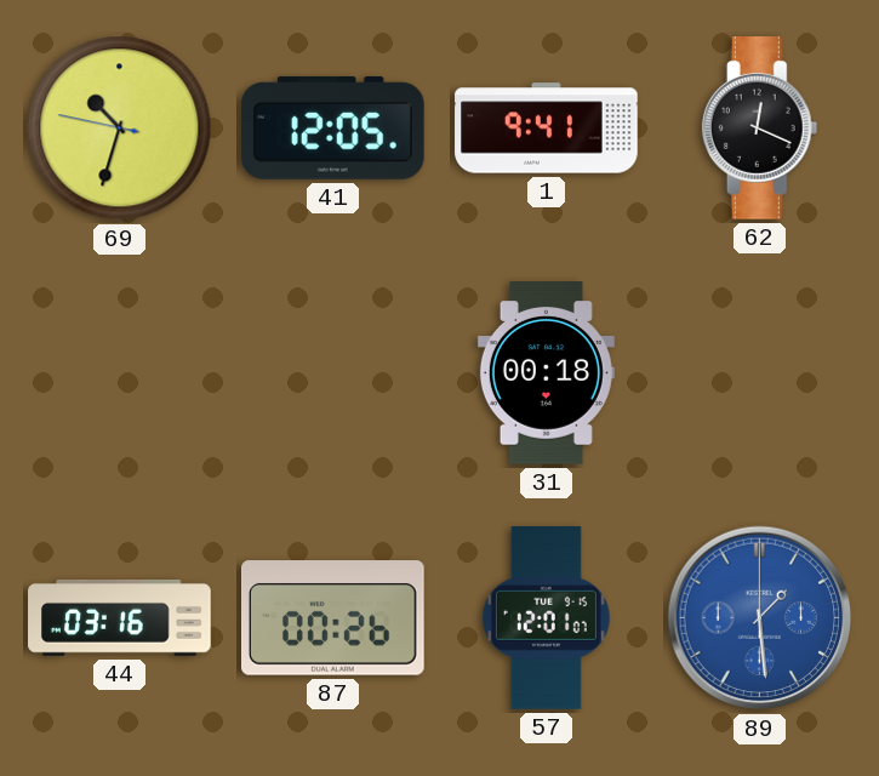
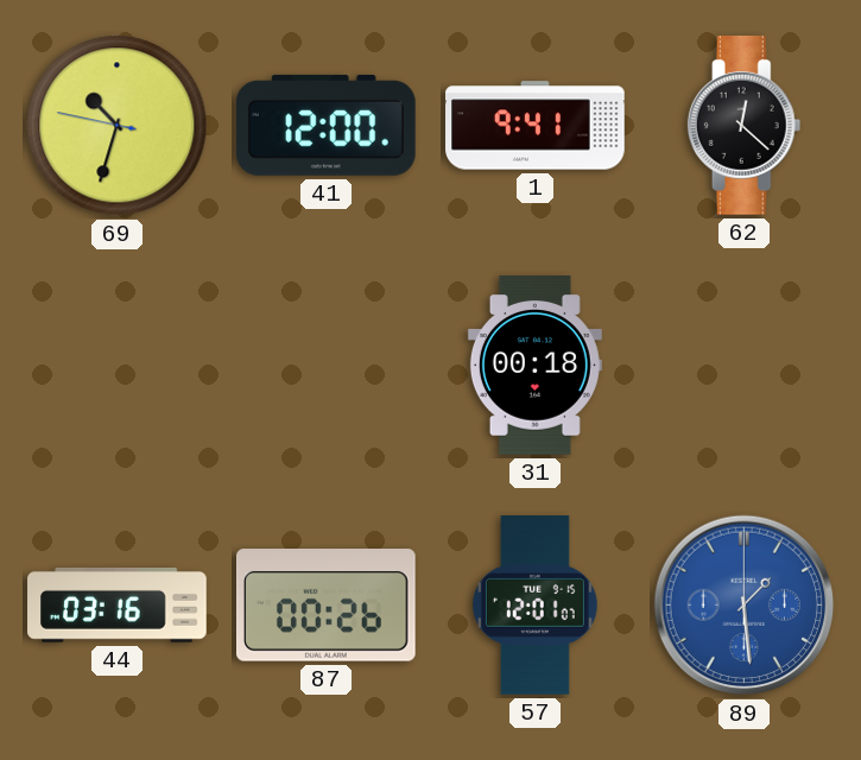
41: 12:05 -> 12:00 (325, 125)
62: 12:19 -> 12:22 (745, 126)
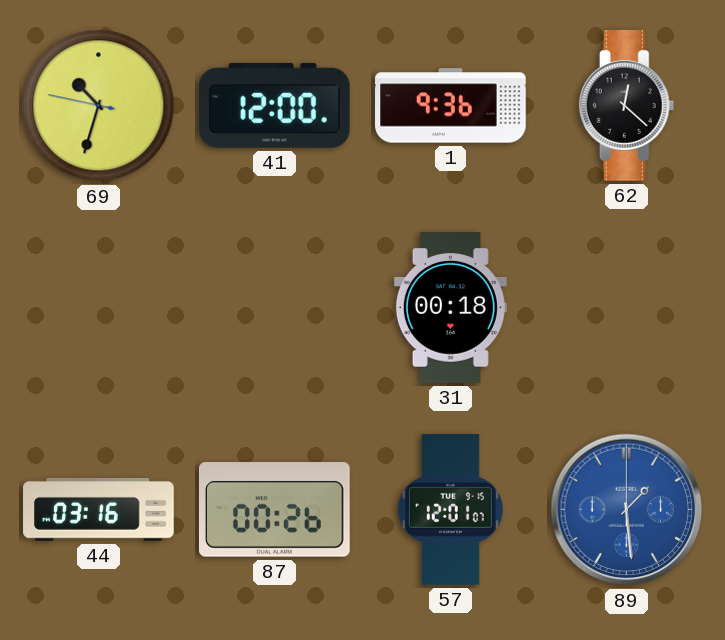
1: 9:41 -> 9:36 (451, 106)
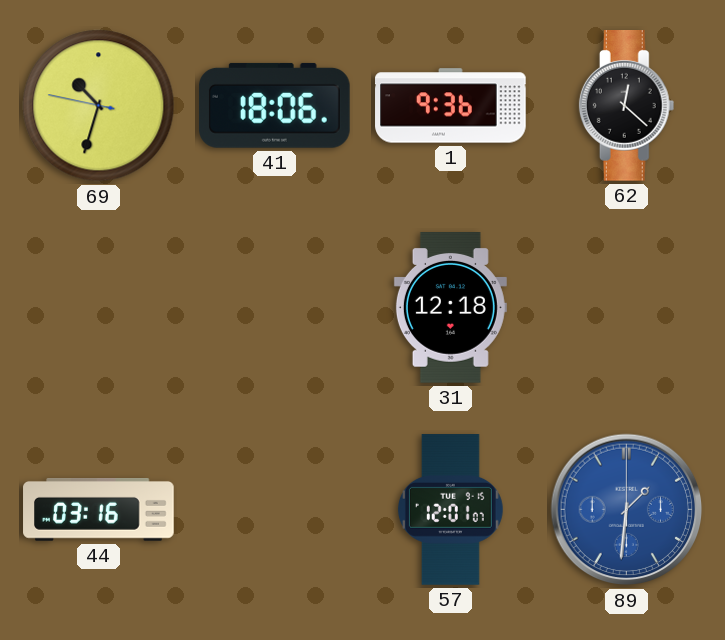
41: 12:00 -> 18:06 (274, 105)
31: 00:18 -> 12:18 (450, 308)
87: 00:26 -> none (275, 510)
89: 1:29 -> 1:31 (627, 510)
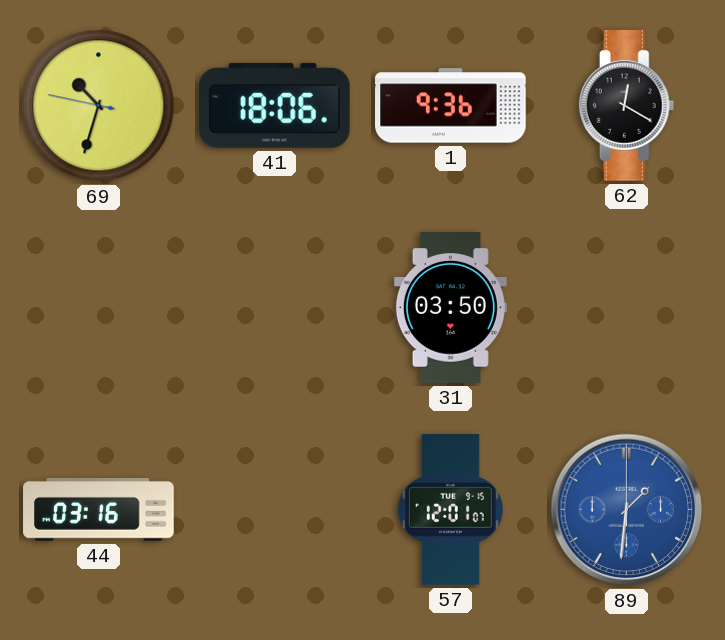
62: 12:22 -> 12:20 (627, 106)
31: 12:18 -> 03:50 (450, 308)
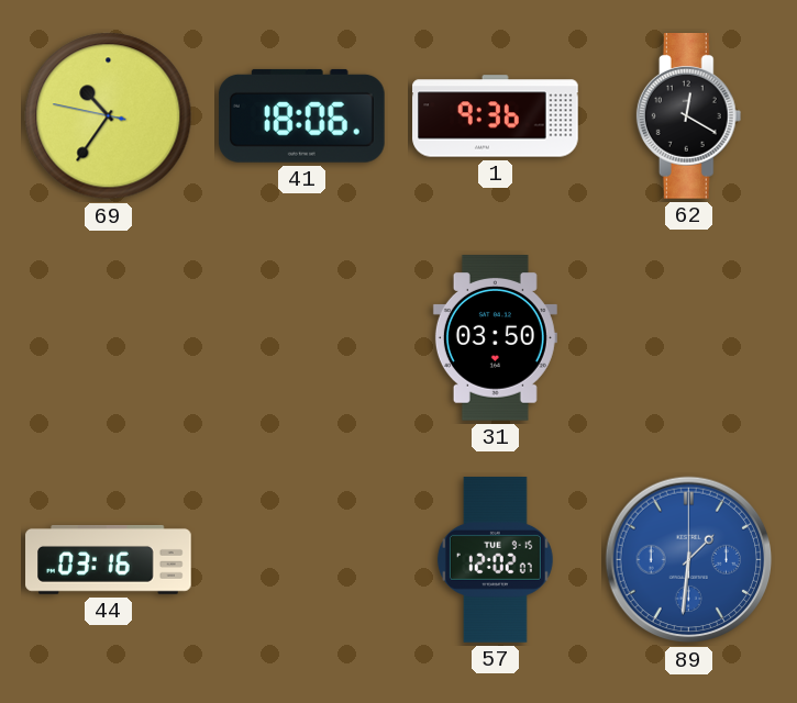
69: 10:32 -> 10:35 (109, 116)
57: 12:01 -> 12:02 (495, 560)
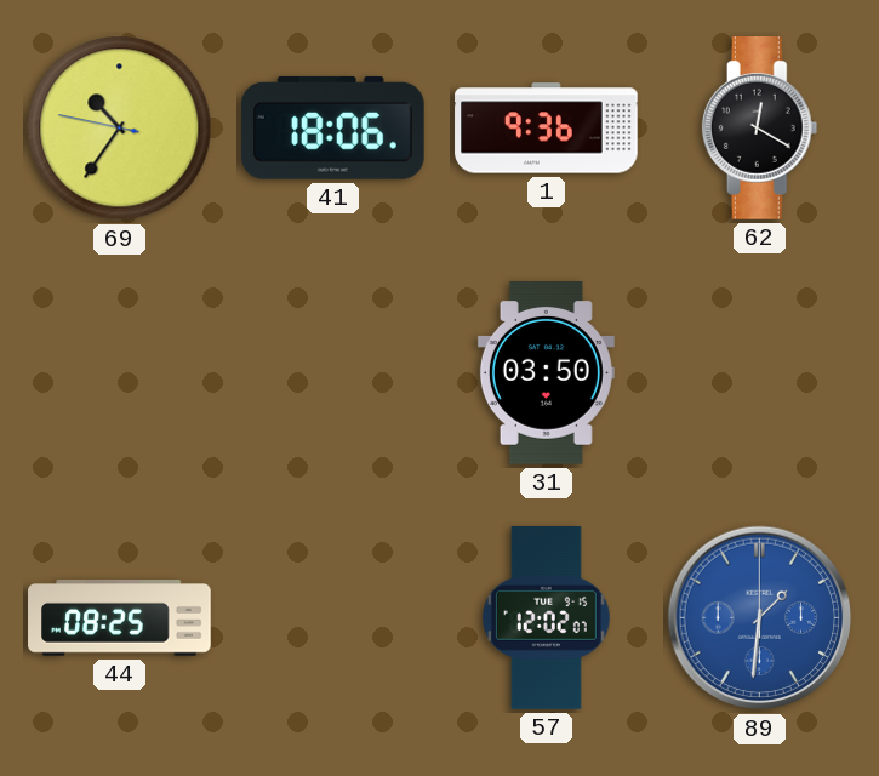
44: 03:16 -> 08:25 (120, 618)
